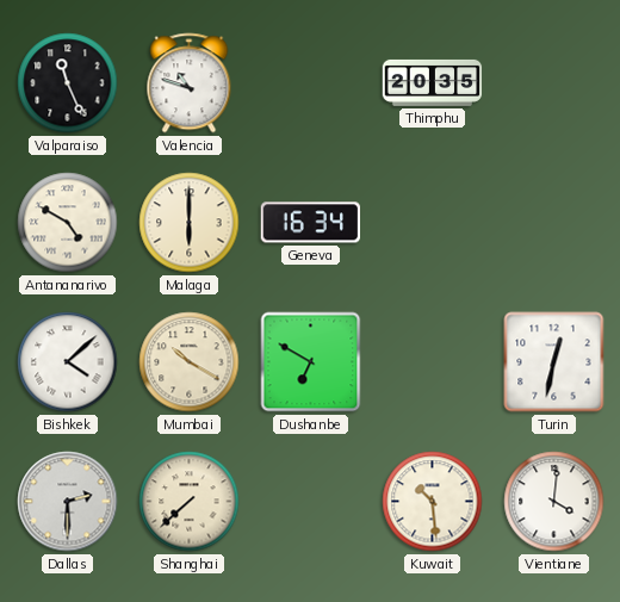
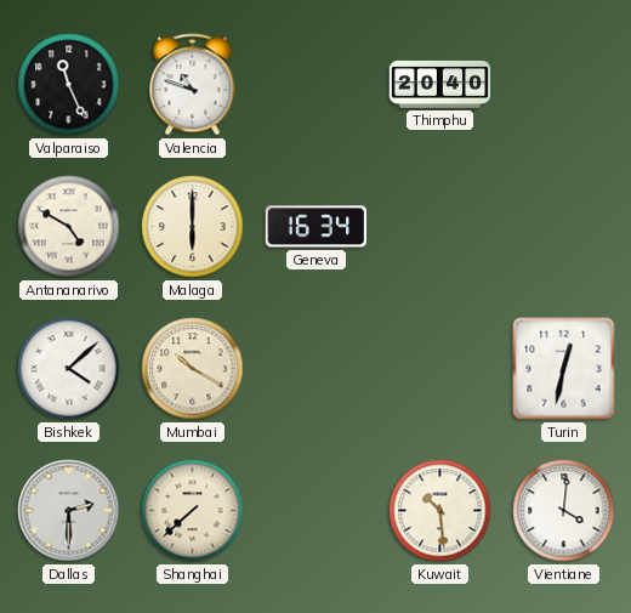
Thimphu: 20:35 -> 20:40 (440, 84)
Dushanbe: 6:50 -> none (311, 362)
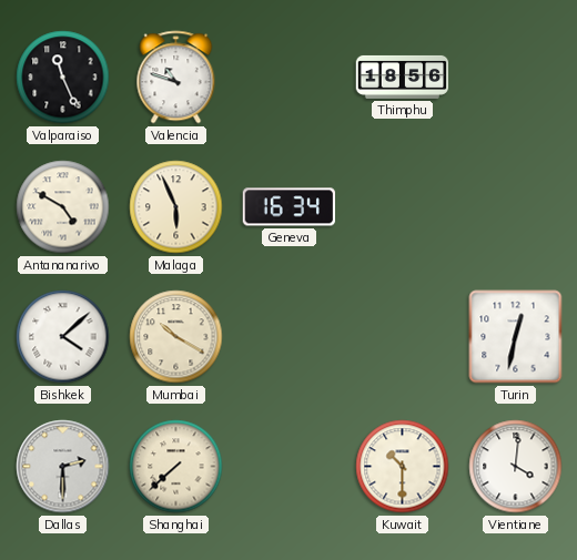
Thimphu: 20:40 -> 18:56 (403, 77)
Malaga: 6:00 -> 5:56 (176, 207)
Kuwait: 10:29 -> 10:30 (403, 467)
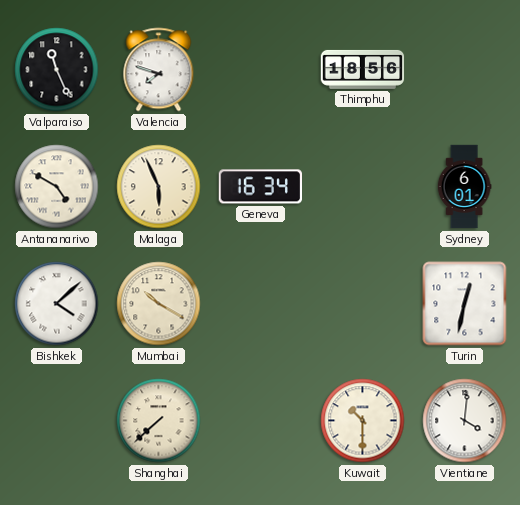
Valencia: 10:48 -> 7:48 (159, 70)
Sydney: none -> 6:01 (464, 187)
Dallas: 2:30 -> none (63, 467)
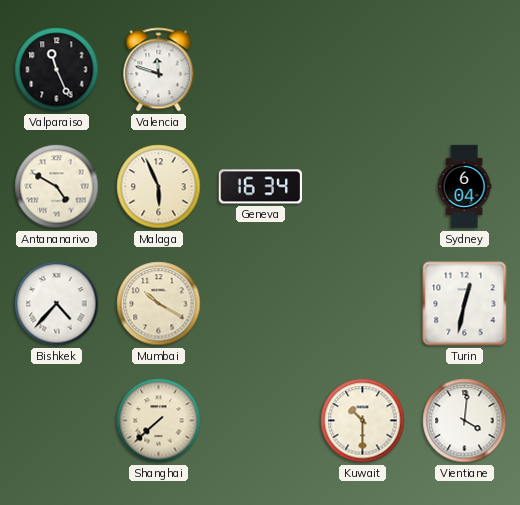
Valencia: 7:48 -> 11:48 (159, 70)
Thimphu: 18:56 -> none (363, 69)
Sydney: 6:01 -> 6:04 (464, 187)
Bishkek: 4:08 -> 4:37 (57, 304)
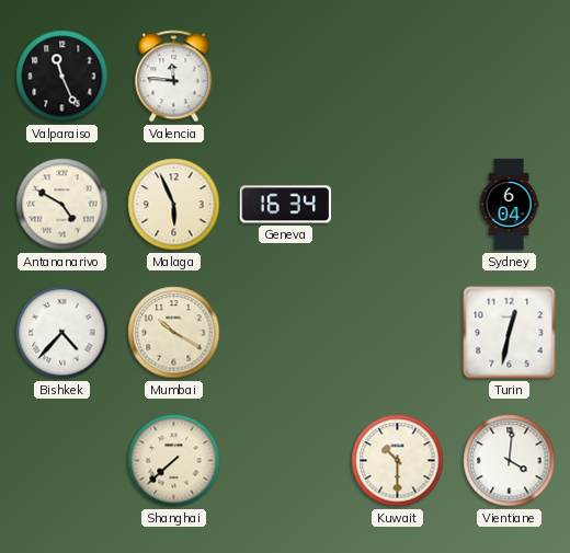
Valencia: 11:48 -> 11:46 (174, 77)
